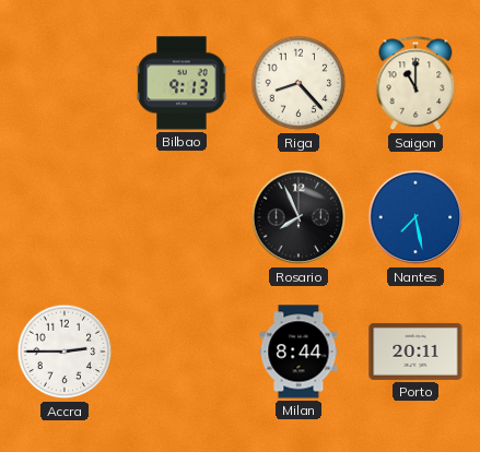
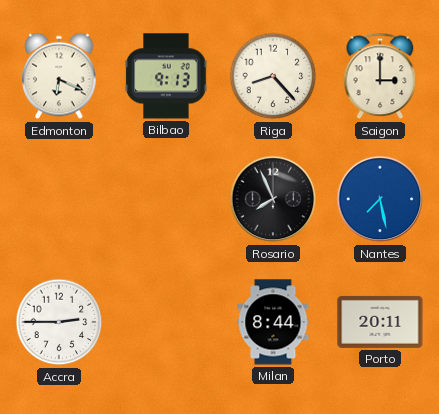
Edmonton: none -> 6:19 (59, 76)
Saigon: 11:00 -> 3:00 (380, 76)
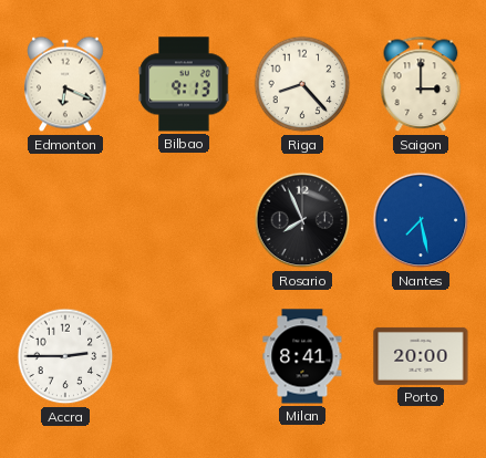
Milan: 8:44 -> 8:41 (302, 356)
Porto: 20:11 -> 20:00 (421, 356)
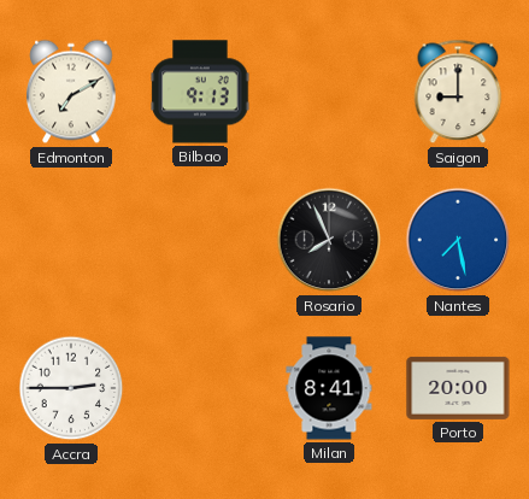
Edmonton: 6:19 -> 7:10 (71, 92)
Riga: 8:23 -> none (302, 84)
Saigon: 3:00 -> 9:00 (458, 92)
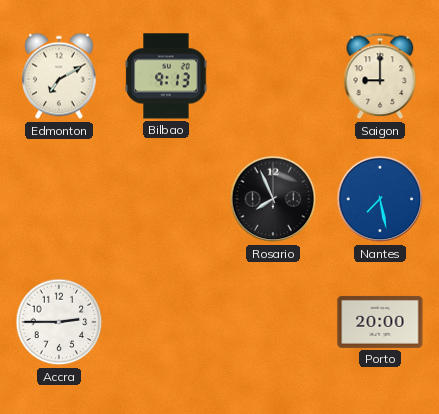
Milan: 8:41 -> none (329, 388)
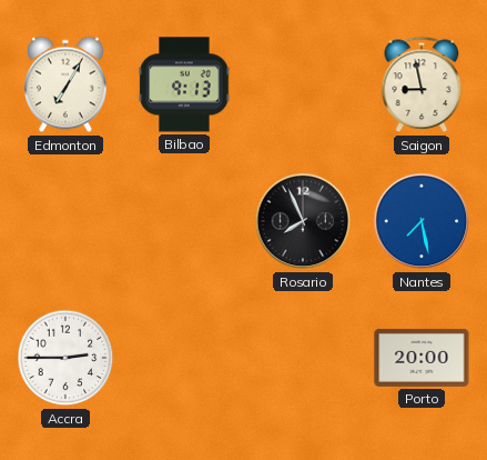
Edmonton: 7:10 -> 7:05 (65, 84)
Saigon: 9:00 -> 8:58 (422, 84)
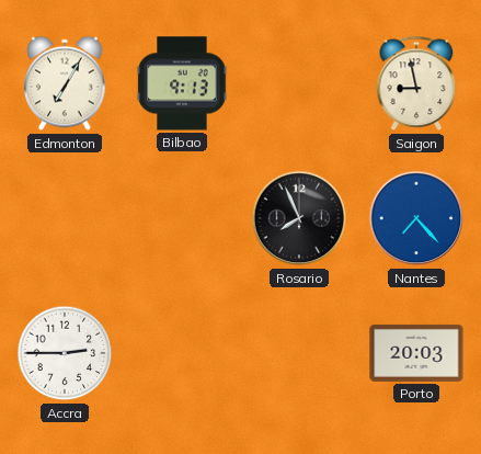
Nantes: 7:28 -> 7:23 (416, 218)
Porto: 20:00 -> 20:03 (416, 353)
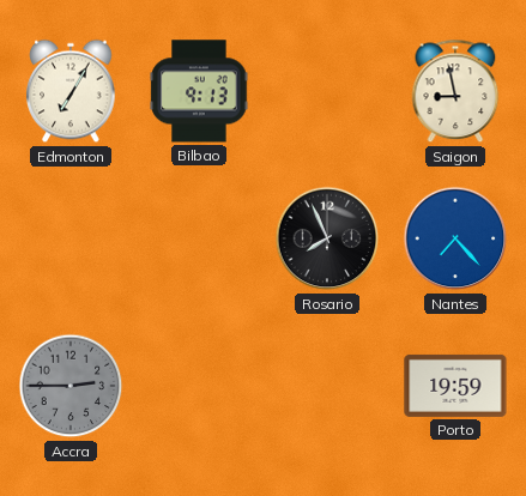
Accra dial: white -> grey (71, 386)
Porto: 20:03 -> 19:59 (455, 386)
